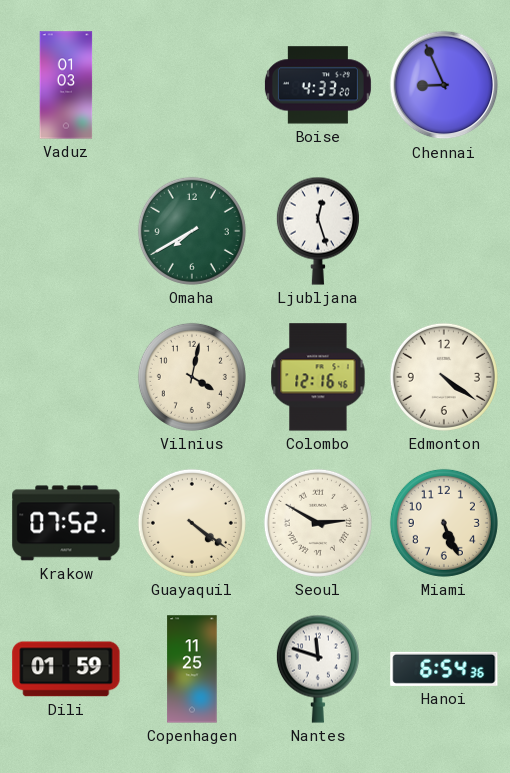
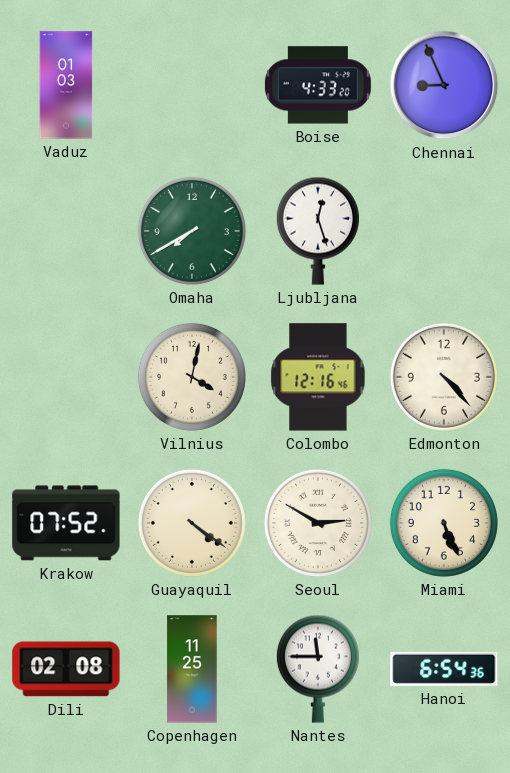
Edmonton: 4:21 -> 4:23 (444, 377)
Dili: 01:59 -> 02:08 (66, 669)
Nantes: 11:48 -> 11:45 (318, 669)
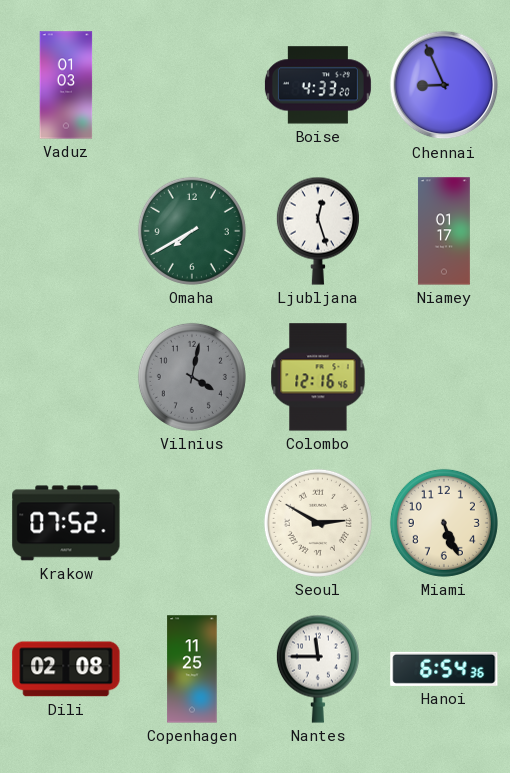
Niamey: none -> 01:17 (444, 231)
Vilnius dial: cream -> grey (192, 377)
Edmonton: 4:23 -> none (444, 377)
Guayaquil: 4:21 -> none (192, 523)
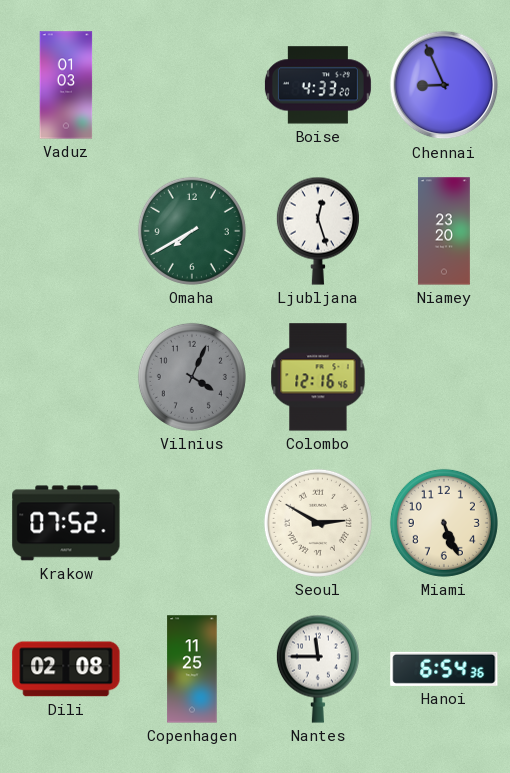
Niamey: 01:17 -> 23:20 (444, 231)
Vilnius: 4:02 -> 4:04 (192, 377)
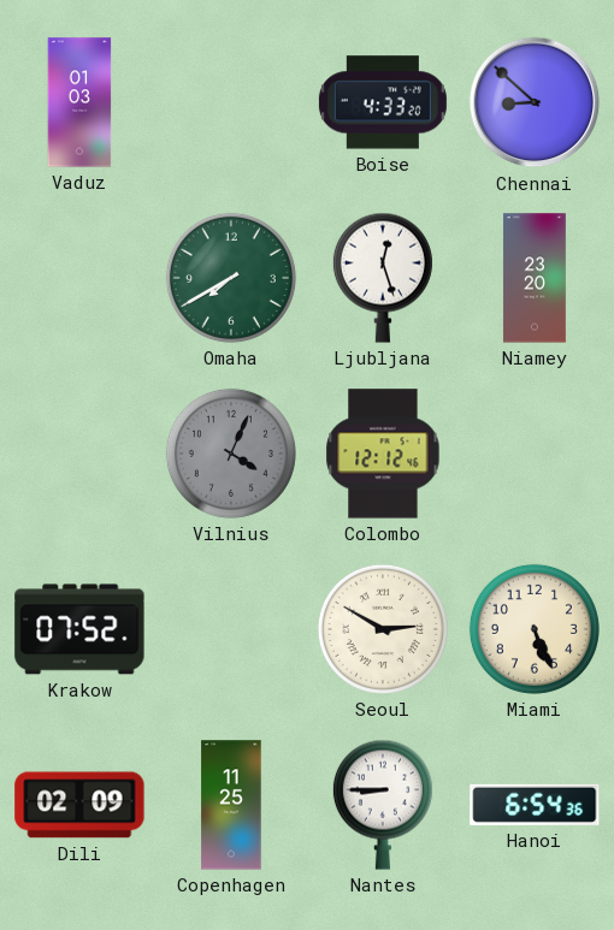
Chennai: 8:56 -> 8:52 (535, 102)
Colombo: 12:16 -> 12:12 (383, 454)
Dili: 02:08 -> 02:09 (79, 805)
Nantes: 11:45 -> 8:45 (383, 805)
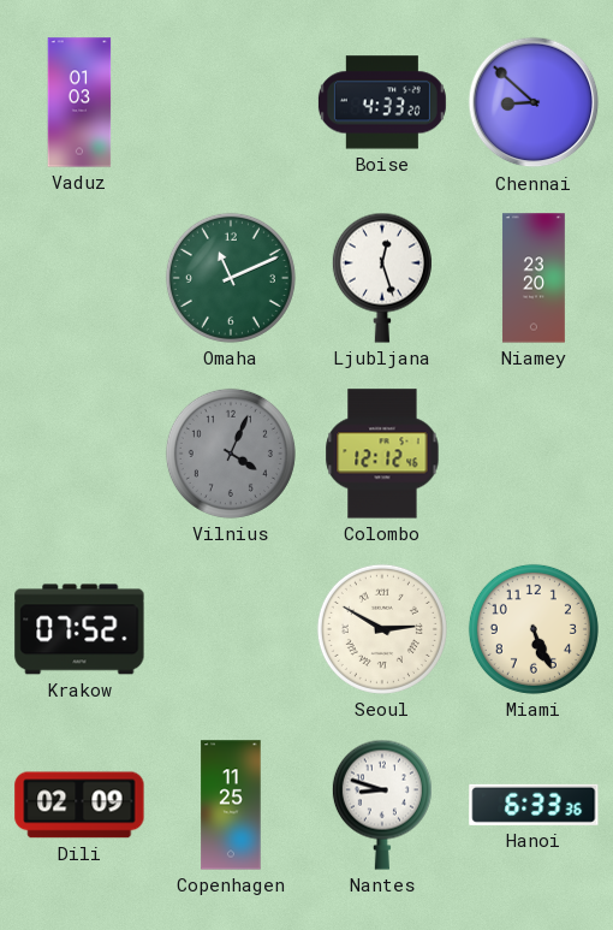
Omaha: 7:40 -> 11:11 (231, 278)
Nantes: 8:45 -> 8:48 (382, 805)
Hanoi: 6:54 -> 6:33 (534, 805)
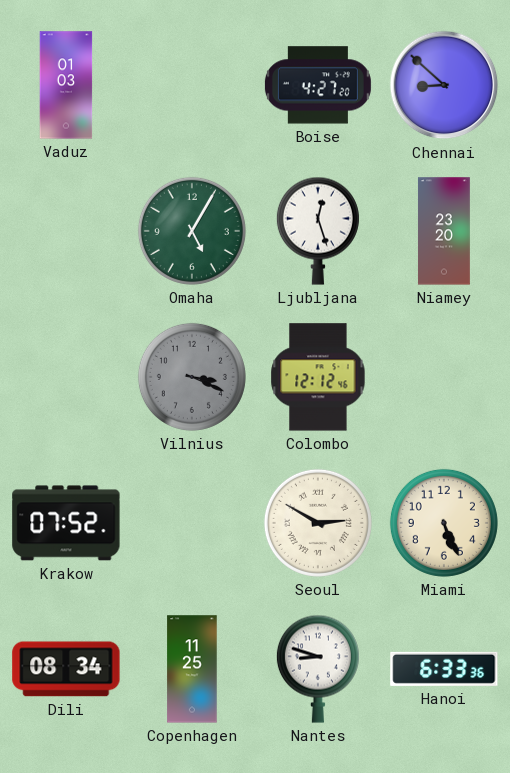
Boise: 4:33 -> 4:27 (318, 85)
Omaha: 11:11 -> 5:05 (192, 231)
Vilnius: 4:04 -> 3:19 (192, 377)
Dili: 02:09 -> 08:34 (66, 669)
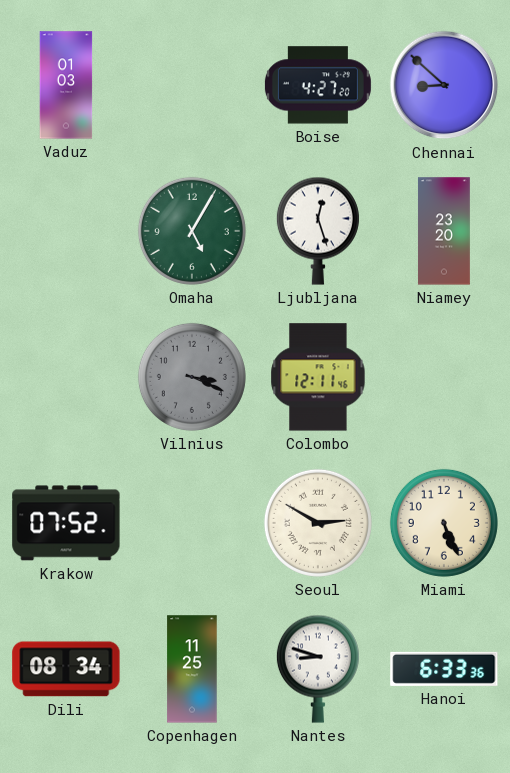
Colombo: 12:12 -> 12:11 (318, 377)
